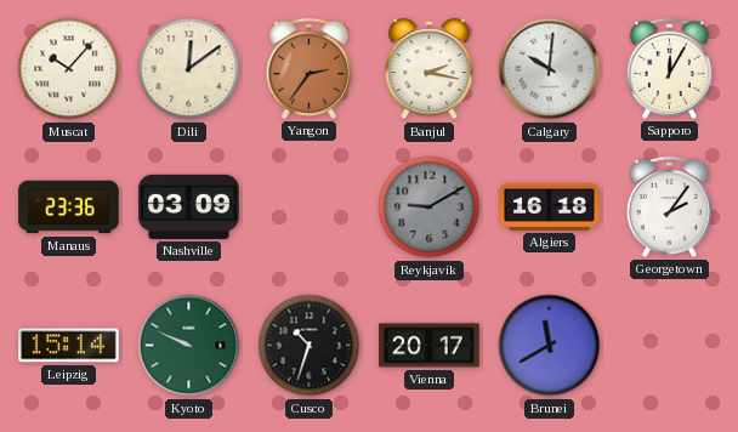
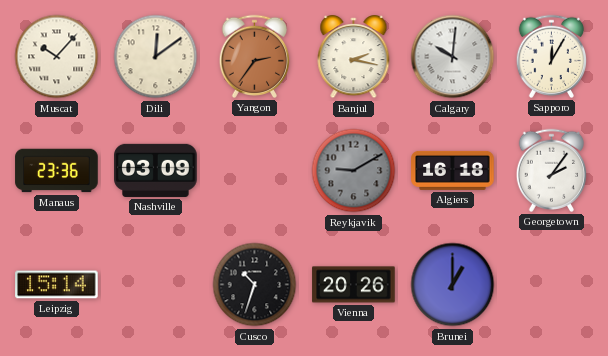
Kyoto: 9:49 -> none (189, 346)
Vienna: 20:17 -> 20:26 (354, 285)
Brunei: 11:40 -> 1:00 (453, 285)
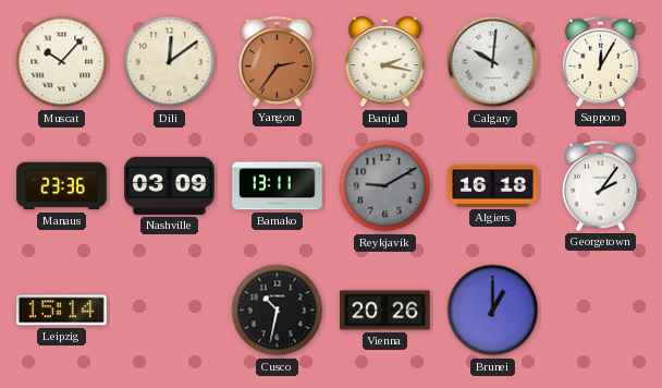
Bamako: none -> 13:11 (278, 186)
Cusco: 10:33 -> 10:32 (278, 311)
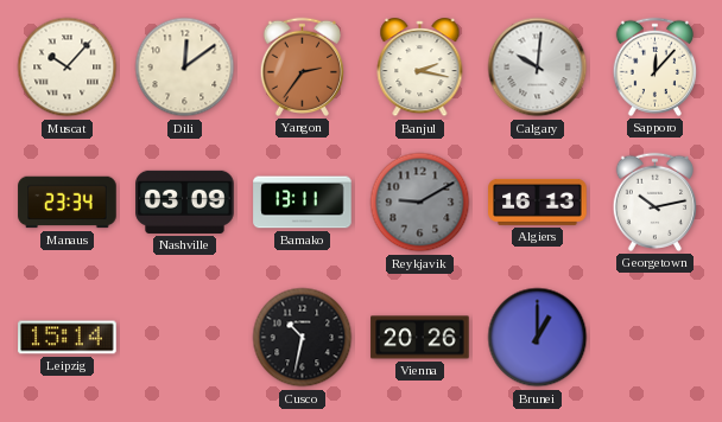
Sapporo: 12:05 -> 12:07 (654, 66)
Manaus: 23:36 -> 23:34 (68, 203)
Algiers: 16:18 -> 16:13 (538, 202)
Georgetown: 2:06 -> 10:13 (654, 202)
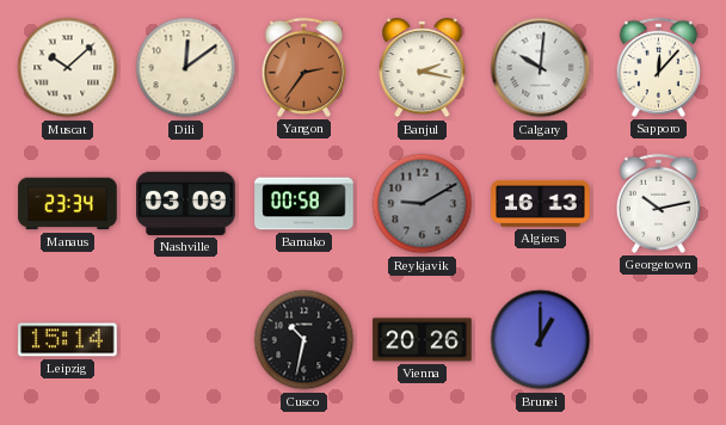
Muscat: 10:07 -> 10:08 (68, 68)
Bamako: 13:11 -> 00:58 (304, 204)
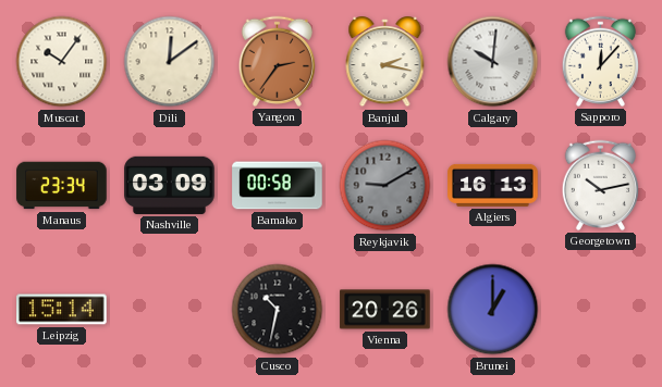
Muscat: 10:08 -> 10:06 (62, 62)
